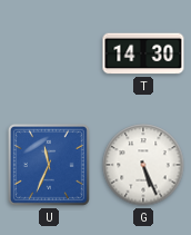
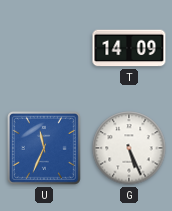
T: 14:30 -> 14:09 (129, 48)
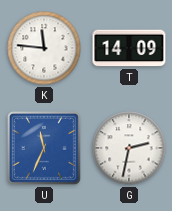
K: none -> 11:46 (44, 48)
G: 5:26 -> 2:32 (129, 148)
